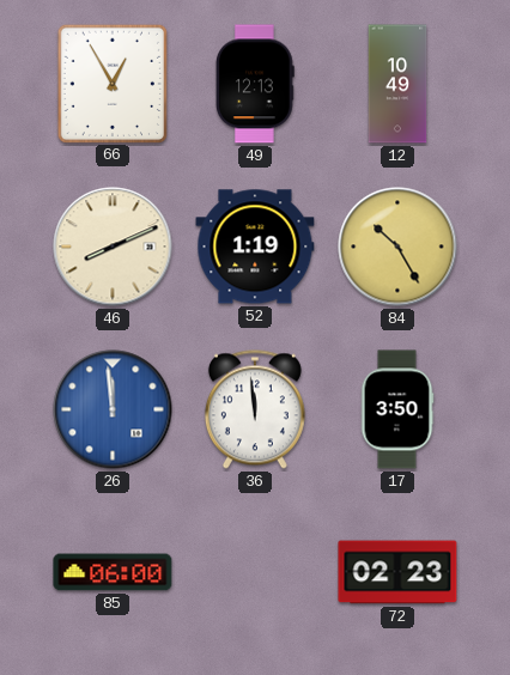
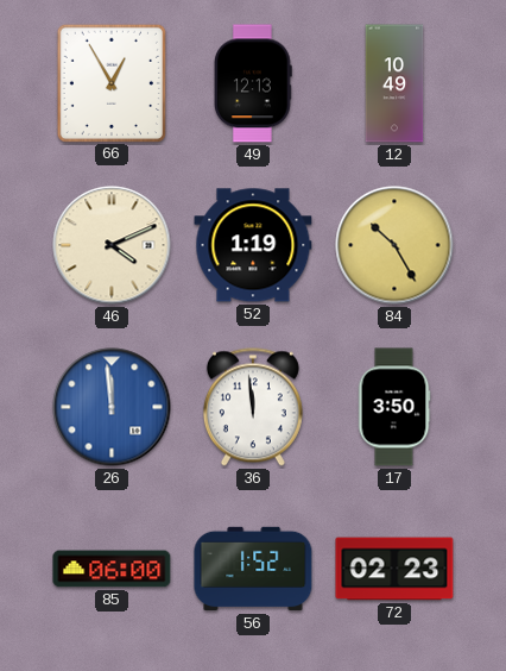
46: 8:11 -> 4:11 (112, 245)
56: none -> 1:52 (253, 569)
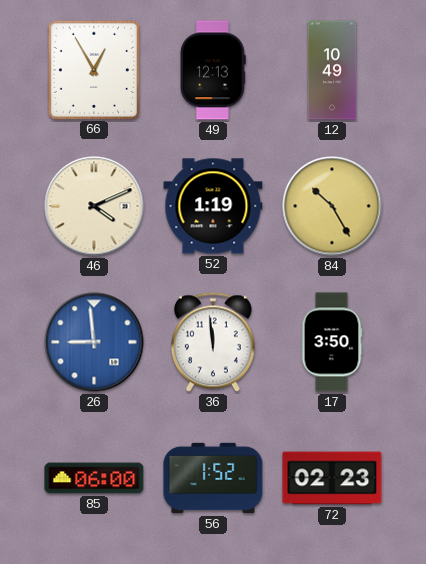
26: 11:59 -> 8:59 (94, 342)
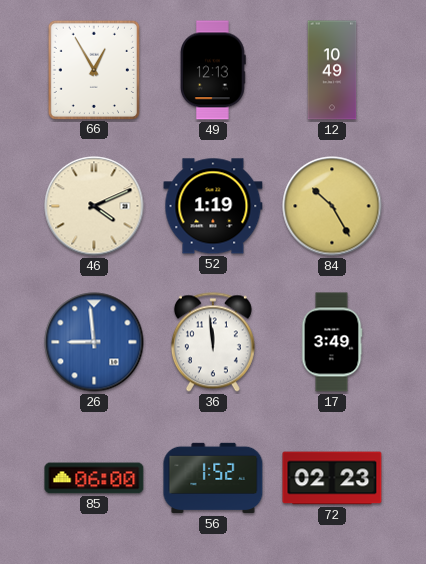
17: 3:50 -> 3:49 (332, 342)
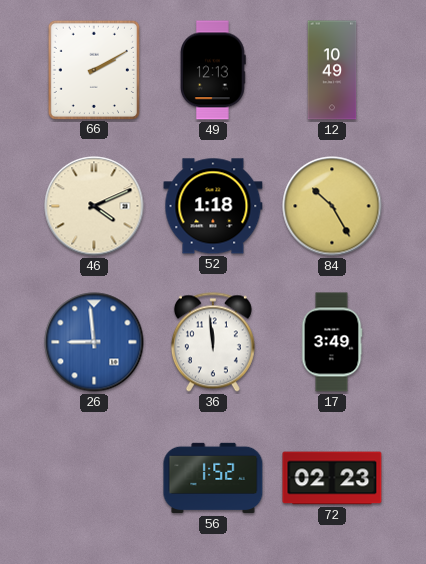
66: 12:55 -> 2:10 (94, 69)
52: 1:19 -> 1:18 (213, 206)
85: 06:00 -> none (94, 478)
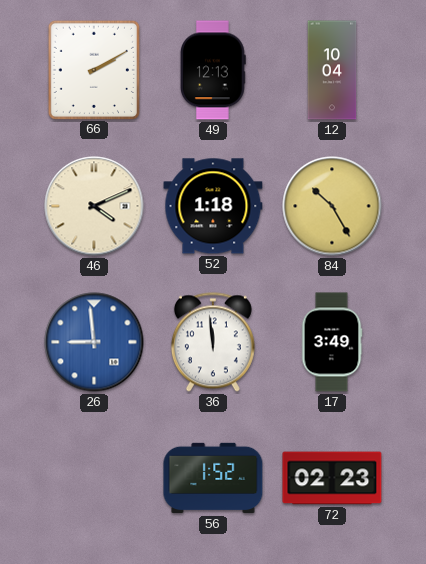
12: 10:49 -> 10:04 (332, 70)
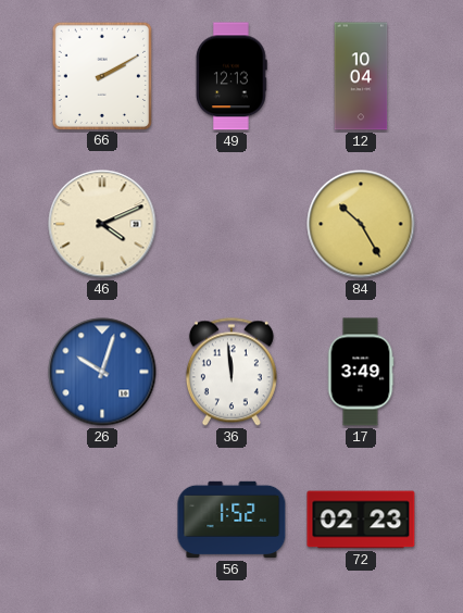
52: 1:18 -> none (213, 206)
26: 8:59 -> 10:03 (102, 372)
